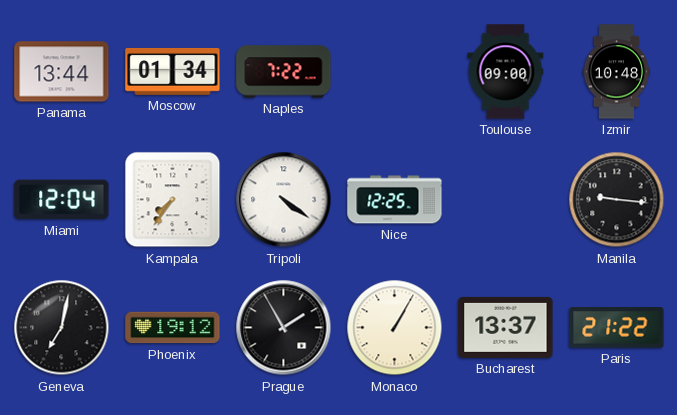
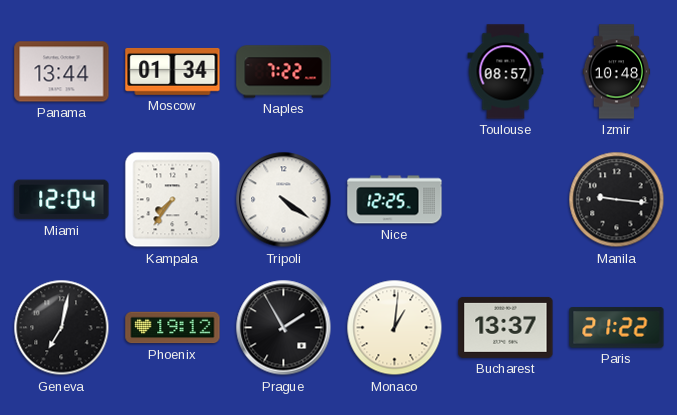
Toulouse: 09:00 -> 08:57 (506, 72)
Monaco: 1:05 -> 1:01 (395, 328)
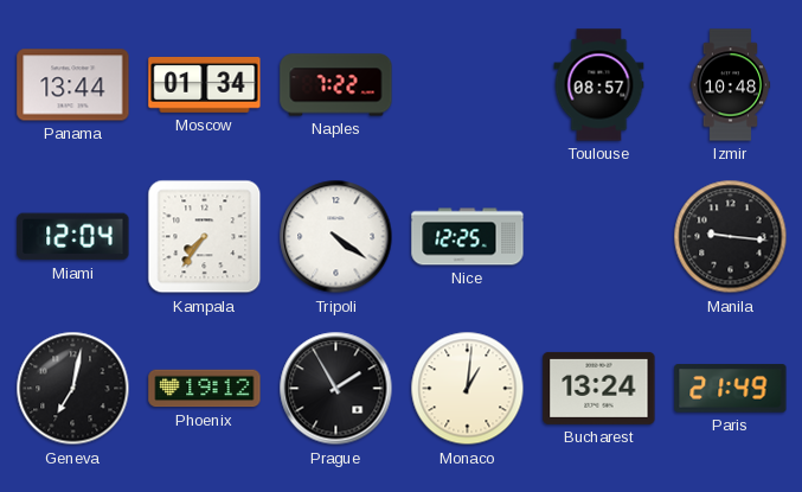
Bucharest: 13:37 -> 13:24 (599, 388)
Paris: 21:22 -> 21:49 (731, 389)
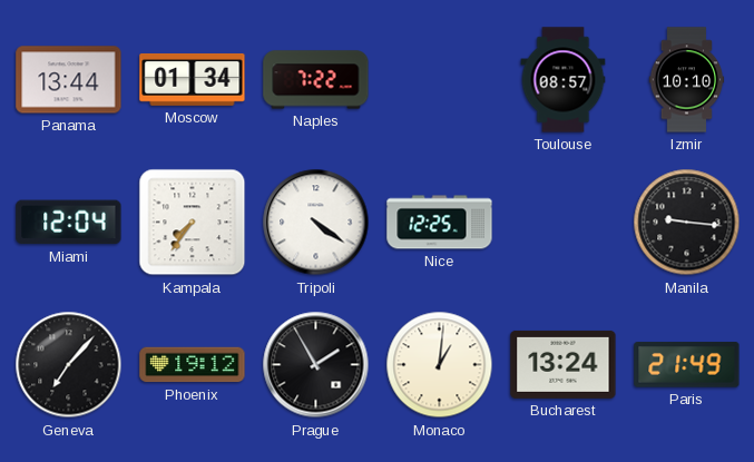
Izmir: 10:48 -> 10:10 (687, 80)
Geneva: 7:02 -> 7:07 (69, 365)
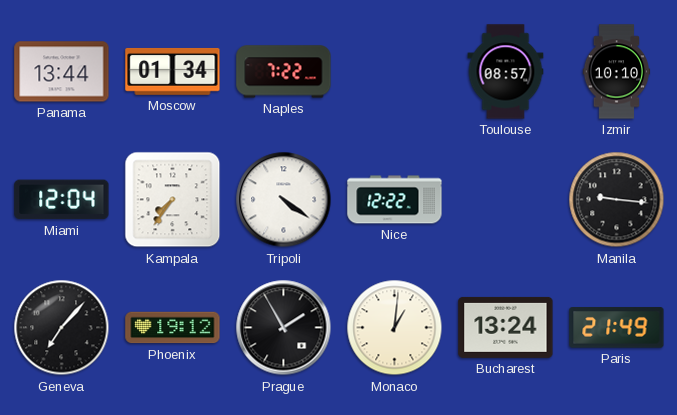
Nice: 12:25 -> 12:22 (395, 200)
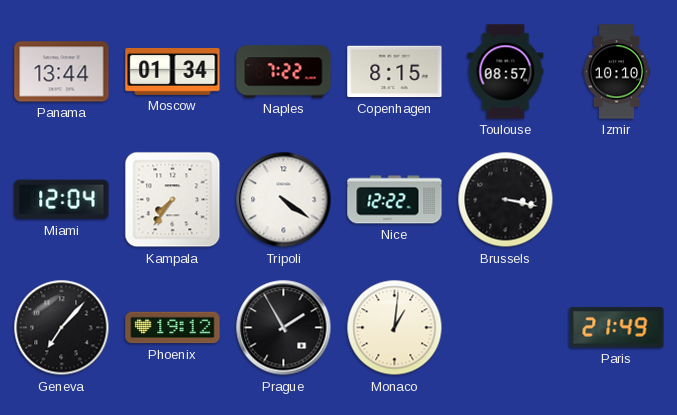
Copenhagen: none -> 8:15 (395, 72)
Brussels: none -> 3:17 (506, 200)
Manila: 9:16 -> none (617, 200)
Bucharest: 13:24 -> none (506, 327)
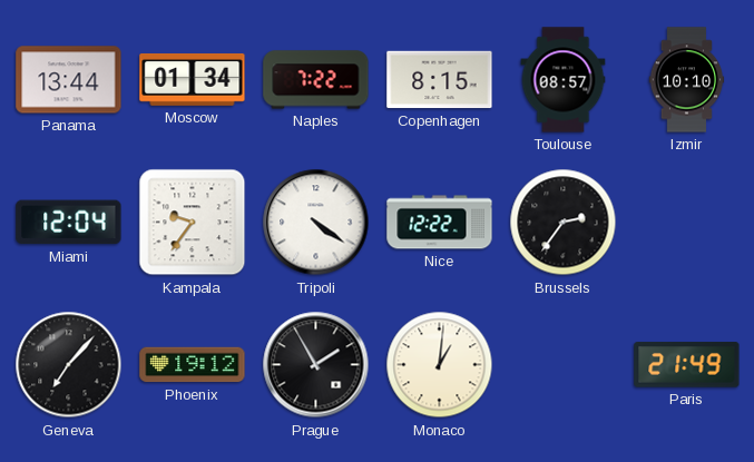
Kampala: 7:36 -> 9:36 (193, 223)
Brussels: 3:17 -> 2:36 (564, 223)
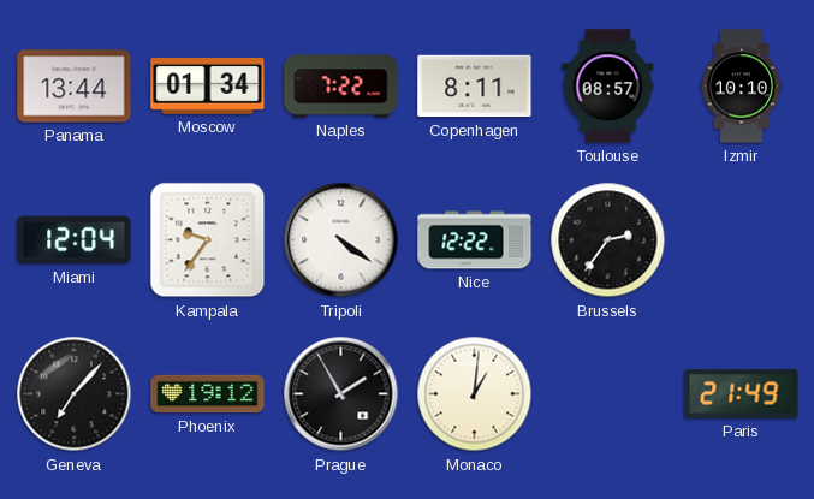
Copenhagen: 8:15 -> 8:11 (475, 87)
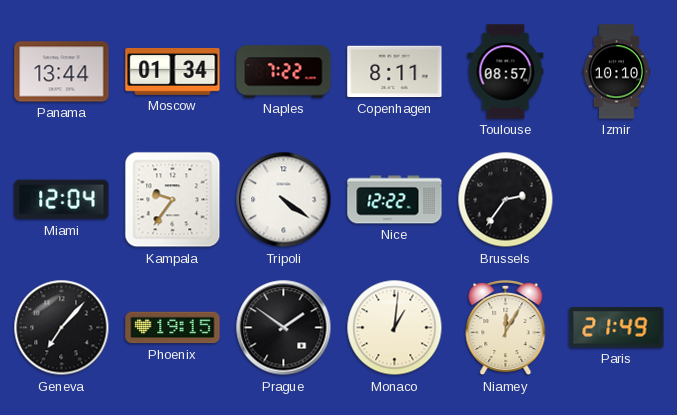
Phoenix: 19:12 -> 19:15 (173, 328)
Prague: 1:55 -> 1:51 (284, 328)
Niamey: none -> 12:05 (506, 328)
